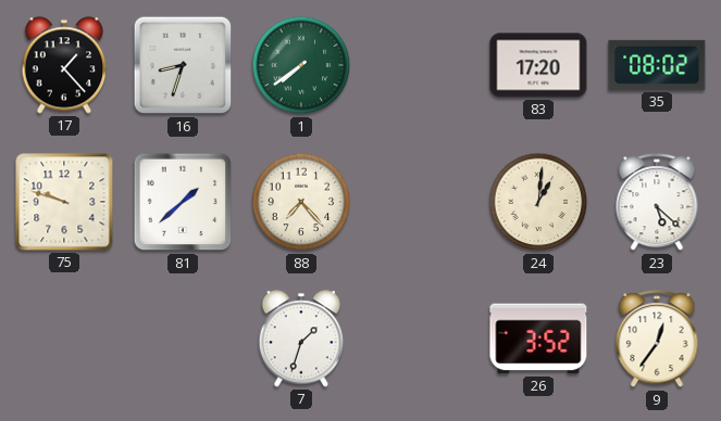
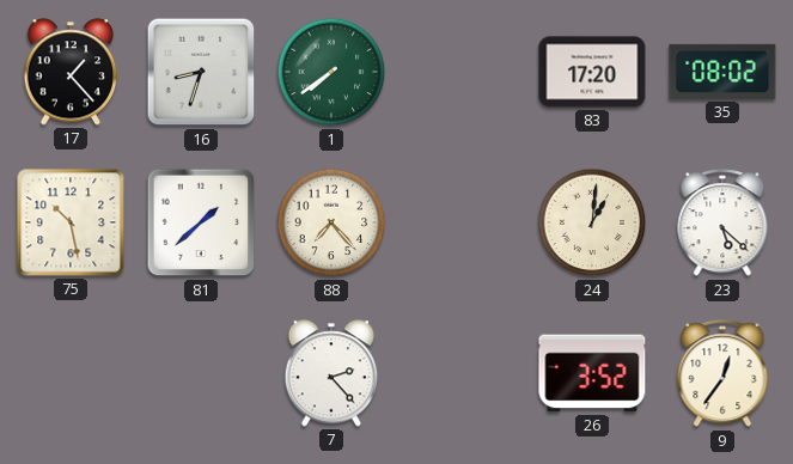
75: 9:48 -> 10:28 (71, 222)
7: 1:33 -> 2:23 (331, 373)
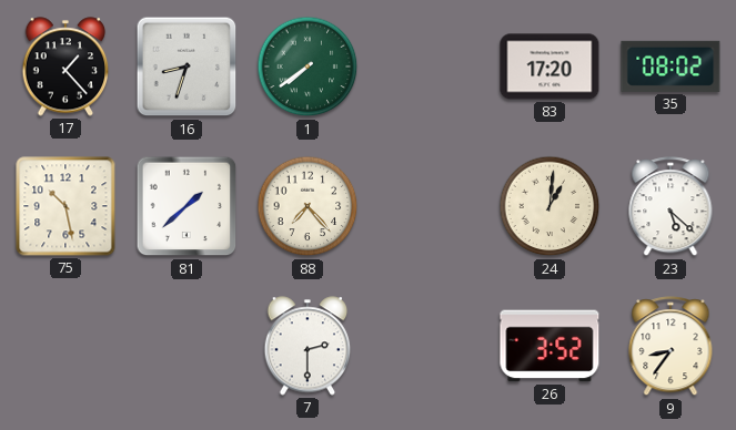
7: 2:23 -> 2:30 (307, 346)
9: 12:36 -> 8:36 (671, 347)
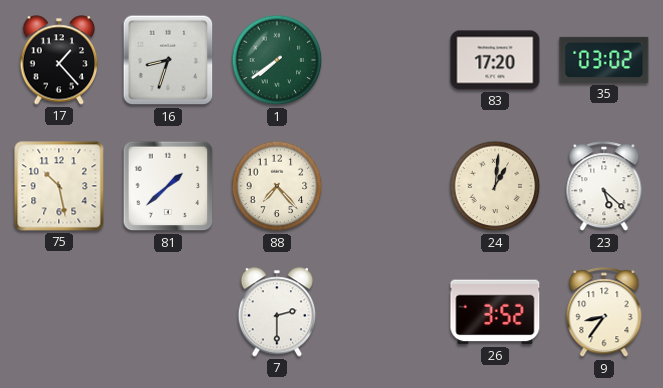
35: 08:02 -> 03:02 (604, 60)
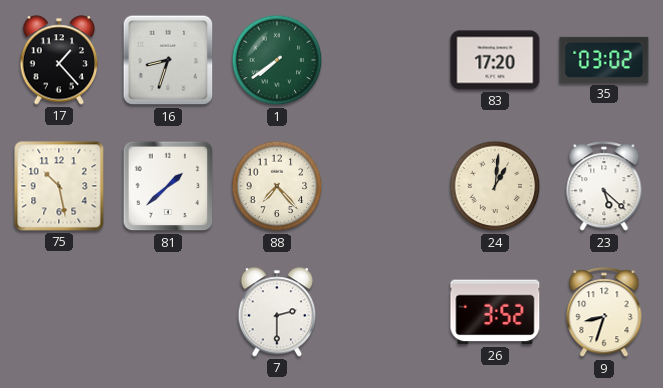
9: 8:36 -> 8:33 (604, 313)
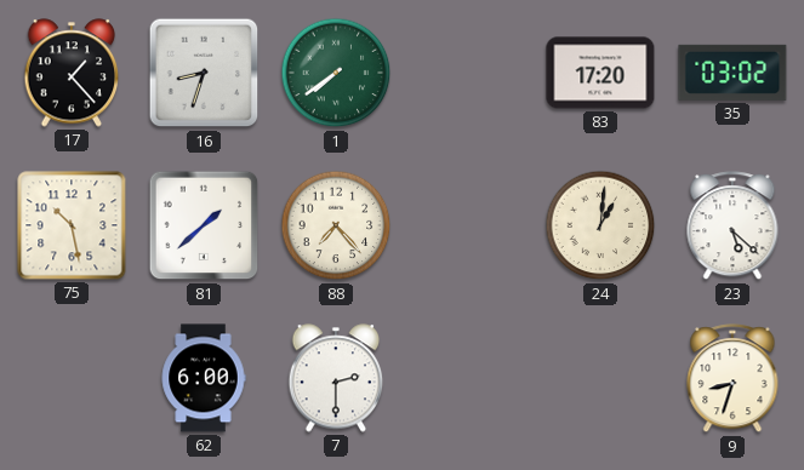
62: none -> 6:00 (204, 378)
26: 3:52 -> none (495, 312)
